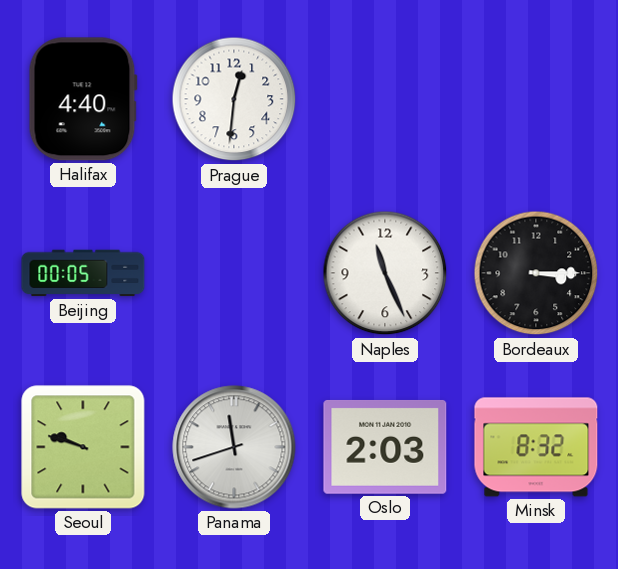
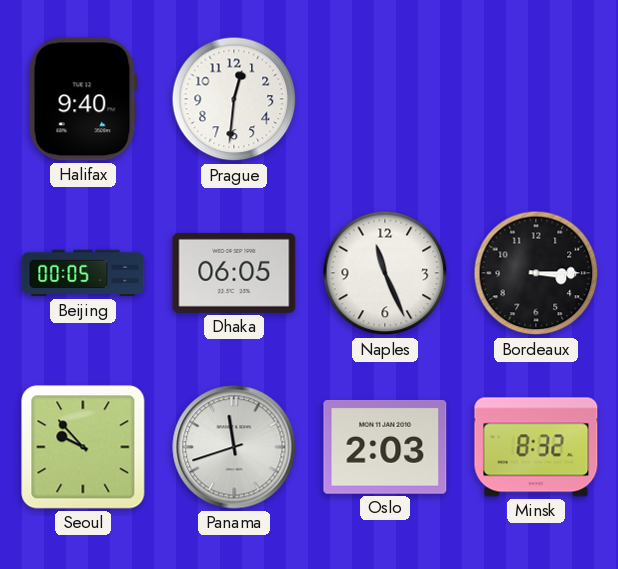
Halifax: 4:40 -> 9:40 (83, 99)
Dhaka: none -> 06:05 (234, 273)
Seoul: 9:48 -> 9:53 (83, 447)
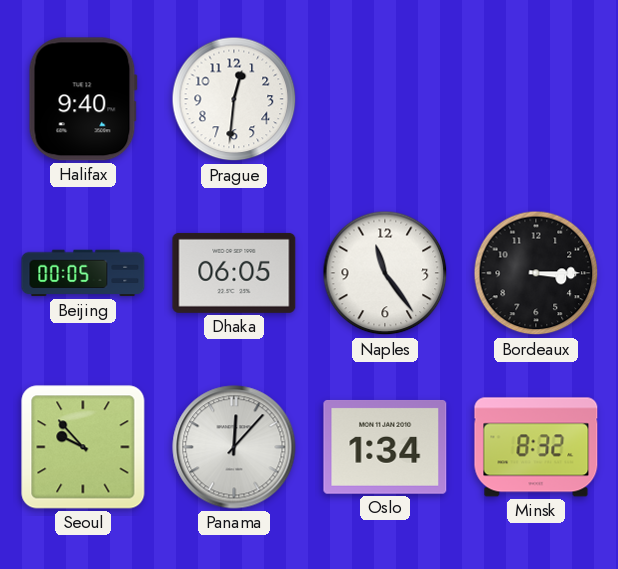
Naples: 11:26 -> 11:24 (385, 273)
Panama: 11:42 -> 12:07 (234, 447)
Oslo: 2:03 -> 1:34 (385, 447)
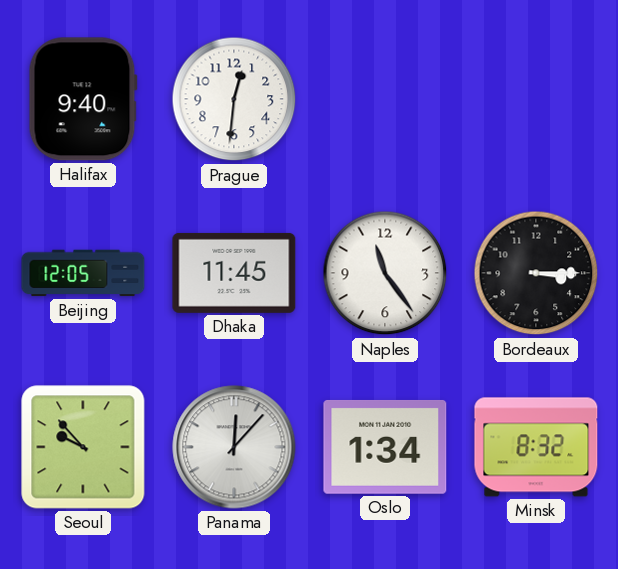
Beijing: 00:05 -> 12:05 (83, 273)
Dhaka: 06:05 -> 11:45 (234, 273)
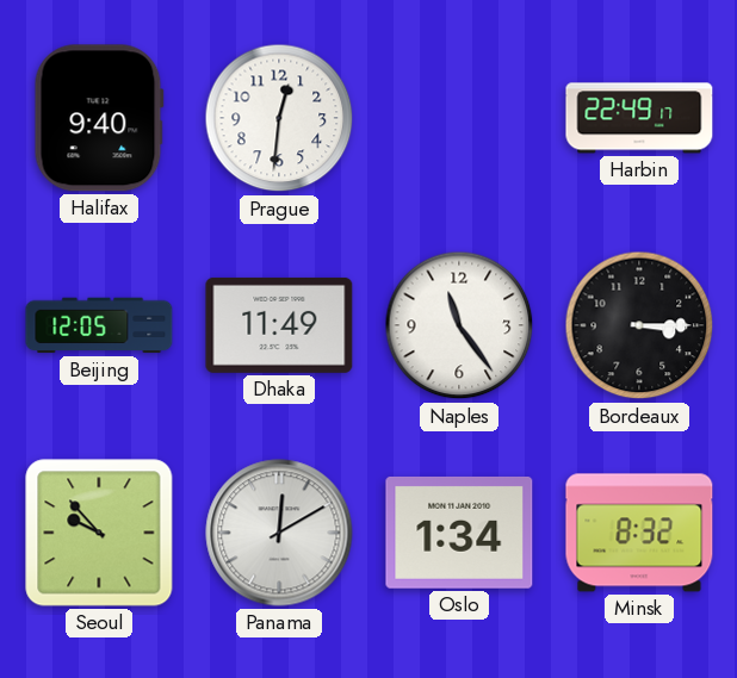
Harbin: none -> 22:49 (639, 118)
Dhaka: 11:45 -> 11:49 (279, 325)
Panama: 12:07 -> 12:10 (279, 533)
